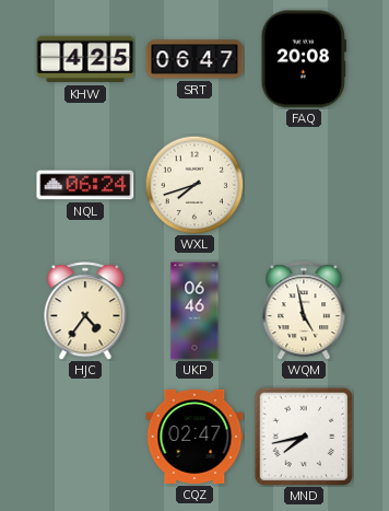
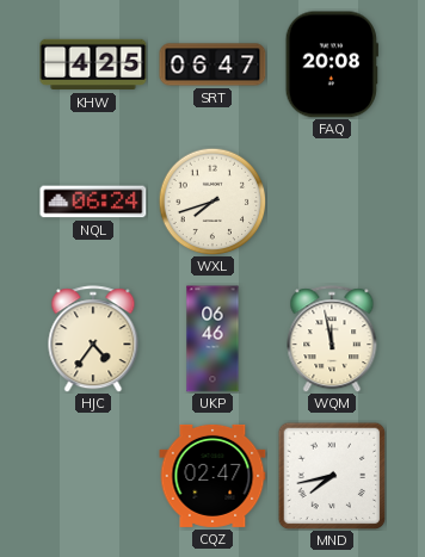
WQM: 4:58 -> 11:58 (332, 339)
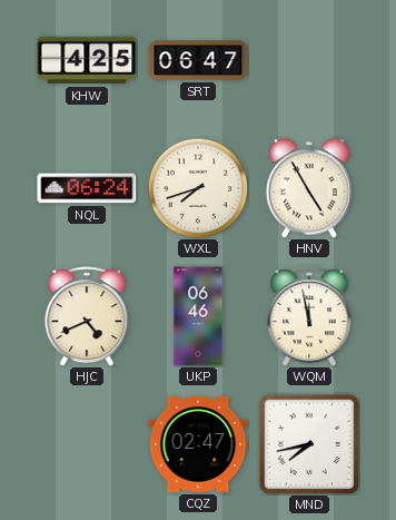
FAQ: 20:08 -> none (332, 64)
HNV: none -> 4:55 (309, 188)
HJC: 4:36 -> 4:41 (87, 316)
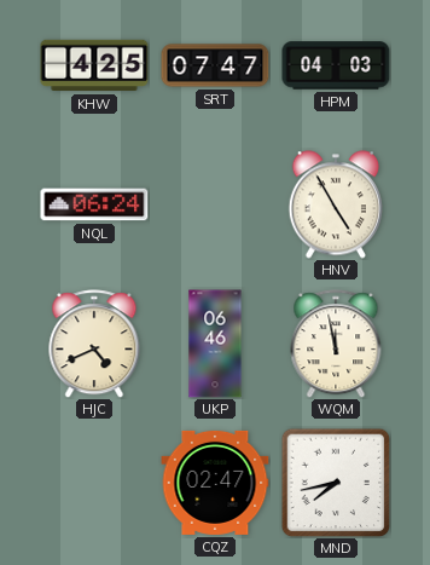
SRT: 06:47 -> 07:47 (215, 65)
HPM: none -> 04:03 (336, 65)
WXL: 7:42 -> none (198, 188)
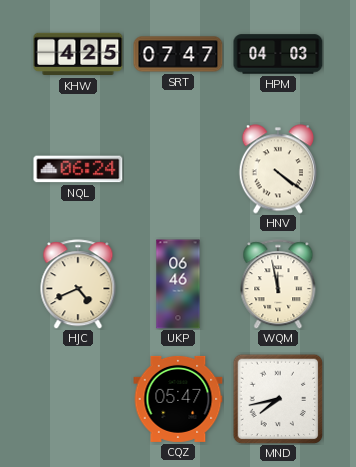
HNV: 4:55 -> 4:21 (278, 169)
CQZ: 02:47 -> 05:47 (178, 399)
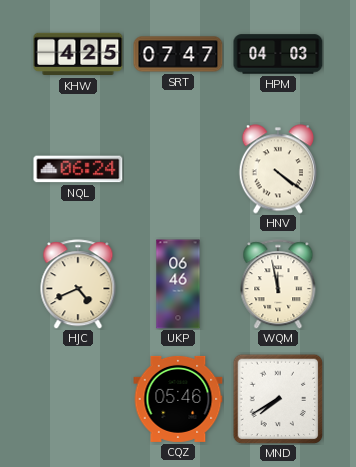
CQZ: 05:47 -> 05:46 (178, 399)
MND: 7:43 -> 7:40 (278, 399)
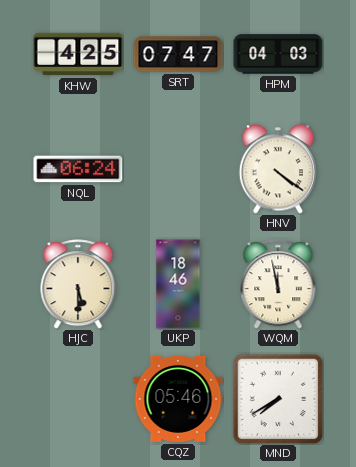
HJC: 4:41 -> 5:30 (78, 284)
UKP: 06:46 -> 18:46 (178, 284)
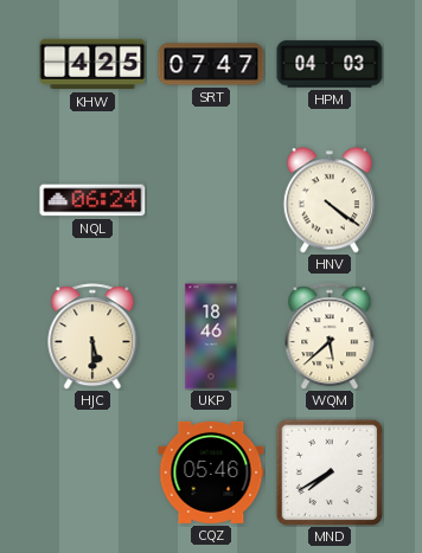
WQM: 11:58 -> 5:38 (330, 336)
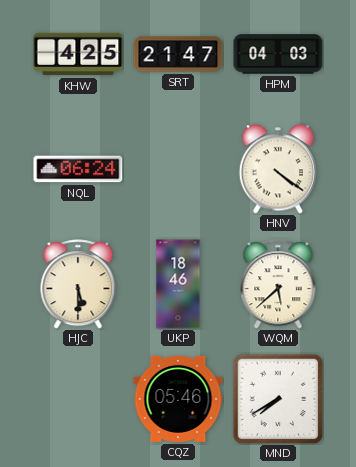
SRT: 07:47 -> 21:47 (178, 54)
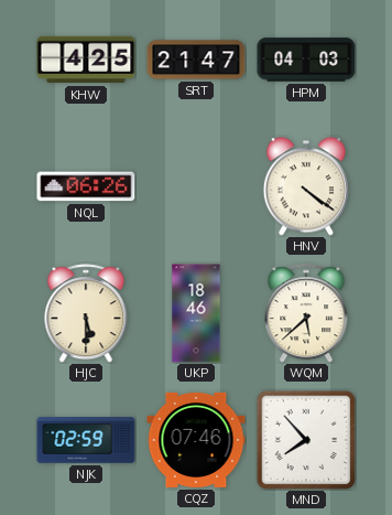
NQL: 06:24 -> 06:26 (86, 186)
NJK: none -> 02:59 (86, 440)
CQZ: 05:46 -> 07:46 (196, 440)
MND: 7:40 -> 7:53 (306, 440)
